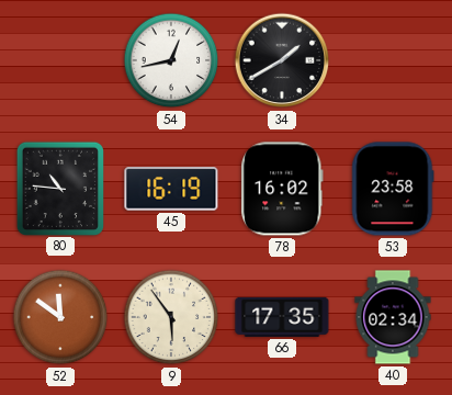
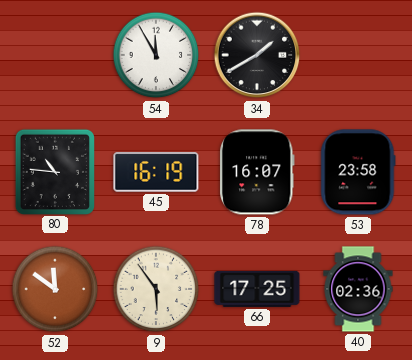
54: 12:43 -> 11:55 (156, 55)
78: 16:02 -> 16:07 (258, 172)
66: 17:35 -> 17:25 (257, 289)
40: 02:34 -> 02:36 (358, 289)
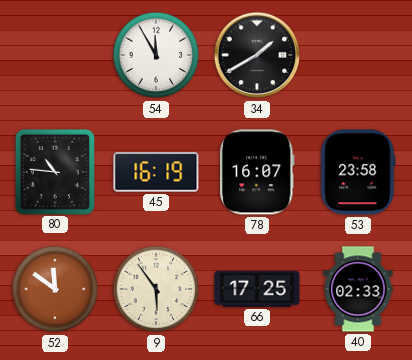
40: 02:36 -> 02:33 (358, 289)
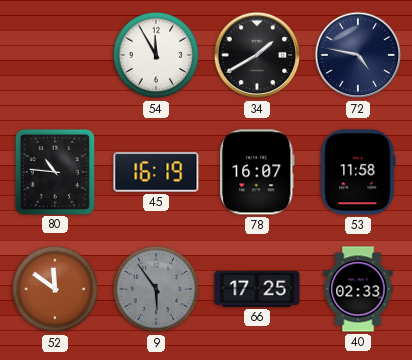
72: none -> 4:47 (358, 55)
53: 23:58 -> 11:58 (358, 172)
9 dial: cream -> grey (156, 289)
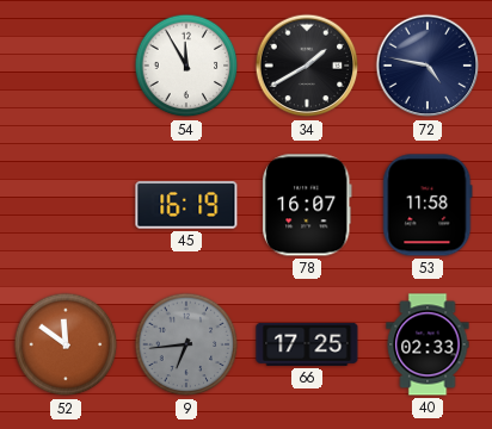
80: 10:46 -> none (54, 171)
9: 5:54 -> 6:44 (186, 344)
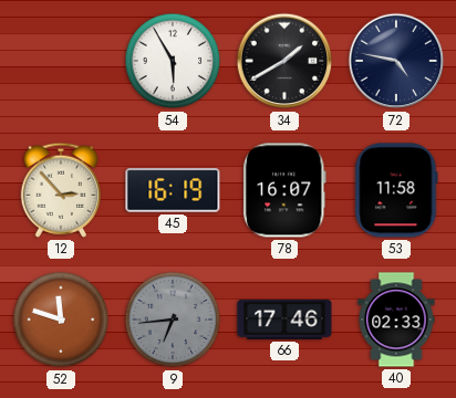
54: 11:55 -> 5:55 (173, 61)
12: none -> 2:53 (61, 190)
52: 11:51 -> 11:48 (61, 320)
66: 17:25 -> 17:46 (284, 320)
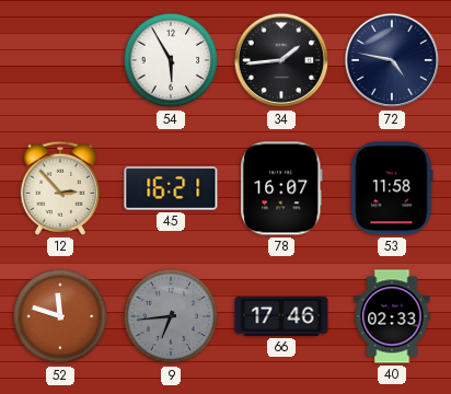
34: 1:40 -> 1:44 (281, 60)
45: 16:19 -> 16:21 (171, 188)
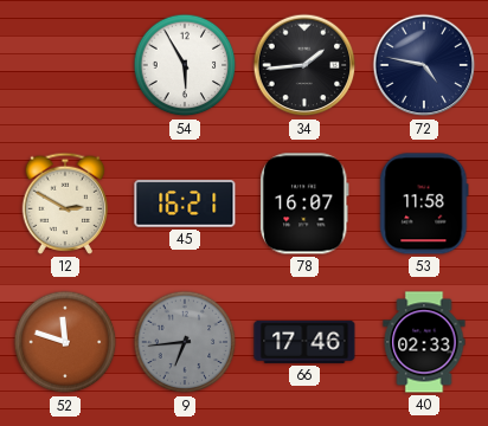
12: 2:53 -> 2:50 (65, 204)
